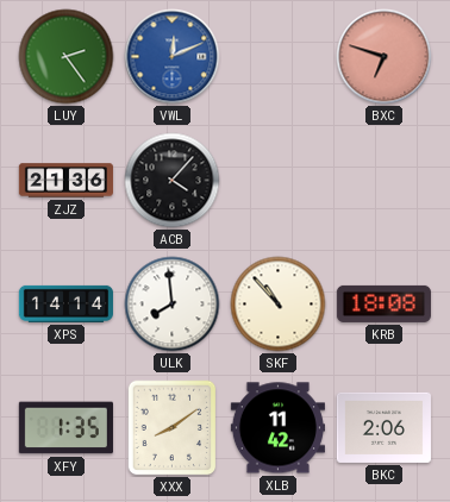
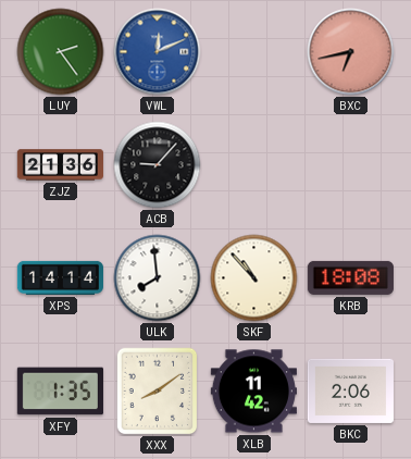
BXC: 6:48 -> 6:43 (351, 52)
ACB: 4:07 -> 9:07 (158, 165)
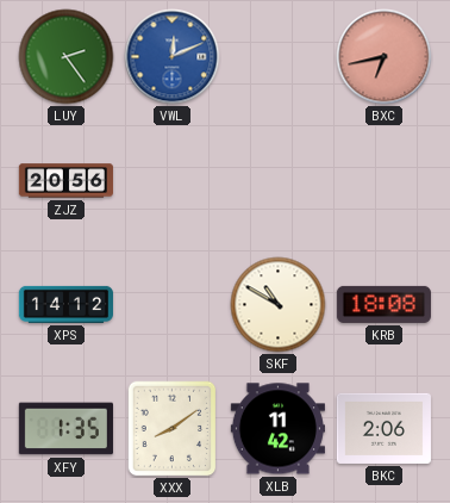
ZJZ: 21:36 -> 20:56 (65, 181)
ACB: 9:07 -> none (158, 165)
XPS: 14:14 -> 14:12 (65, 304)
ULK: 7:59 -> none (158, 278)
SKF: 10:53 -> 10:50 (279, 305)
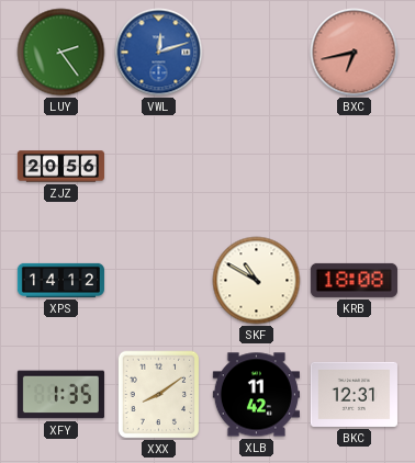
VWL: 12:11 -> 12:12 (159, 53)
BKC: 2:06 -> 12:31 (354, 394)
